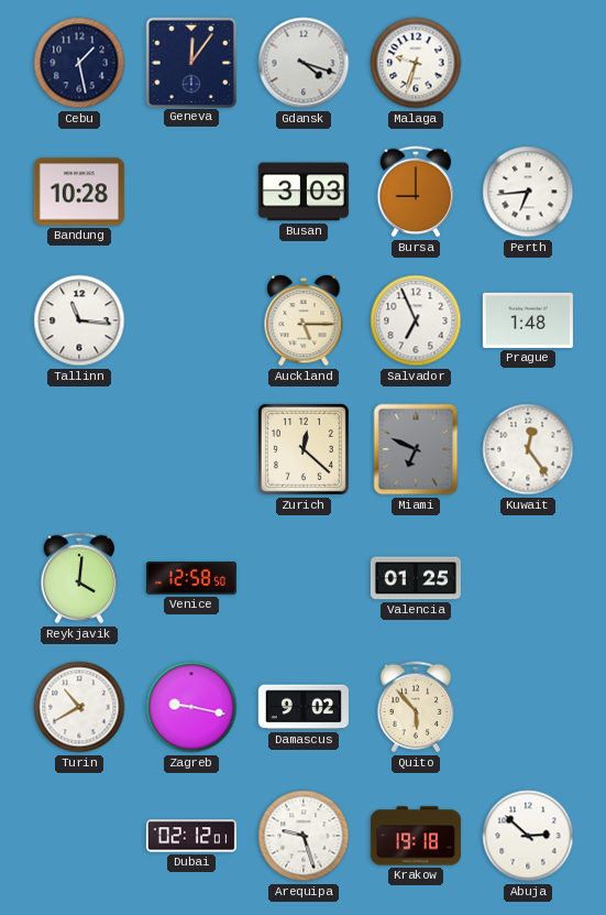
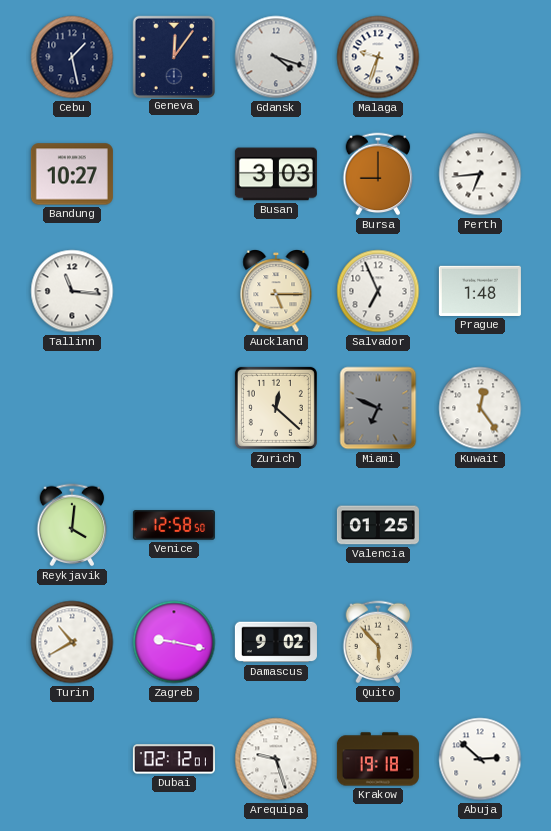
Bandung: 10:28 -> 10:27 (72, 174)
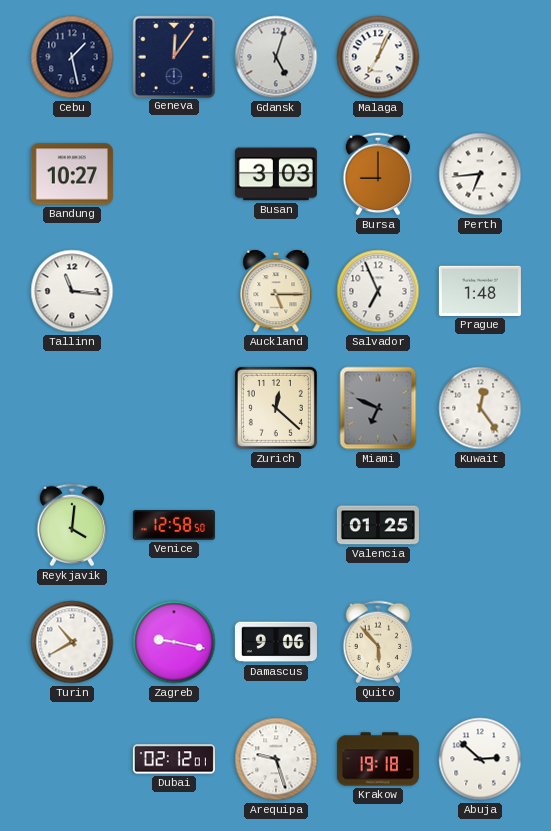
Gdansk: 4:18 -> 5:03 (276, 57)
Malaga: 9:33 -> 7:04 (378, 57)
Damascus: 9:02 -> 9:06 (276, 642)
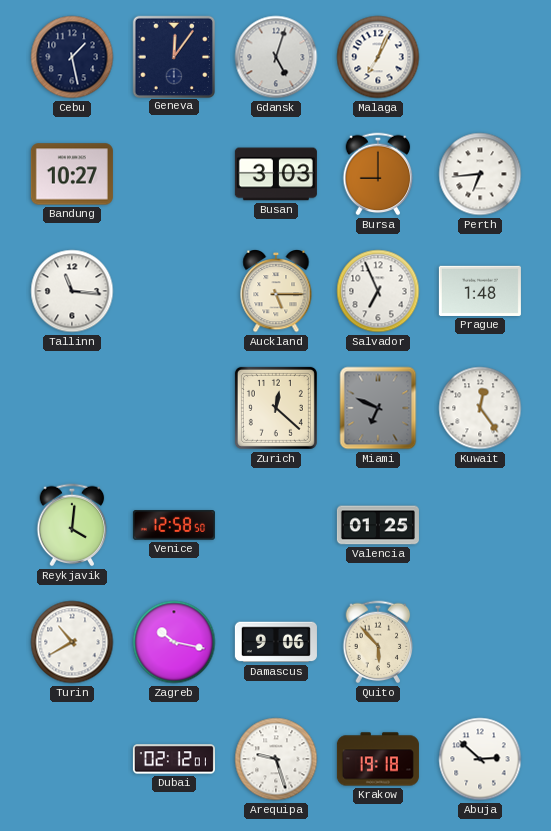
Zagreb: 9:17 -> 10:17 (174, 642)
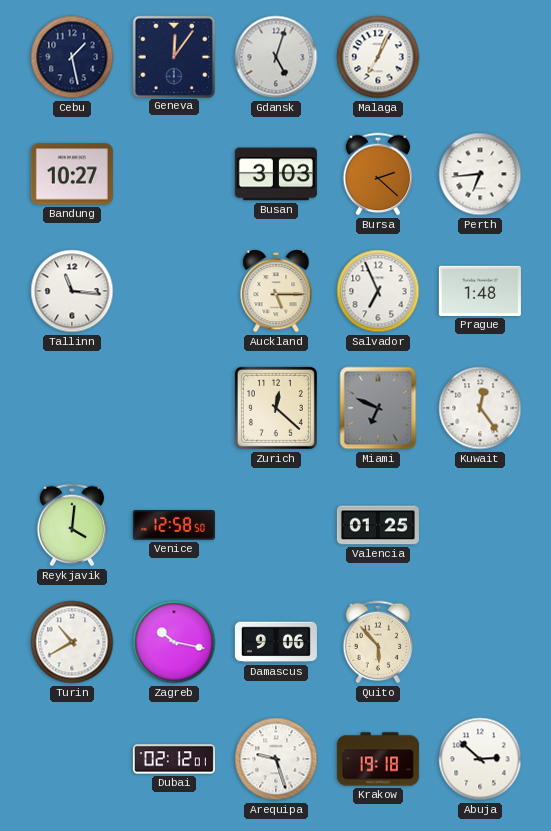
Bursa: 9:00 -> 2:22 (378, 174)
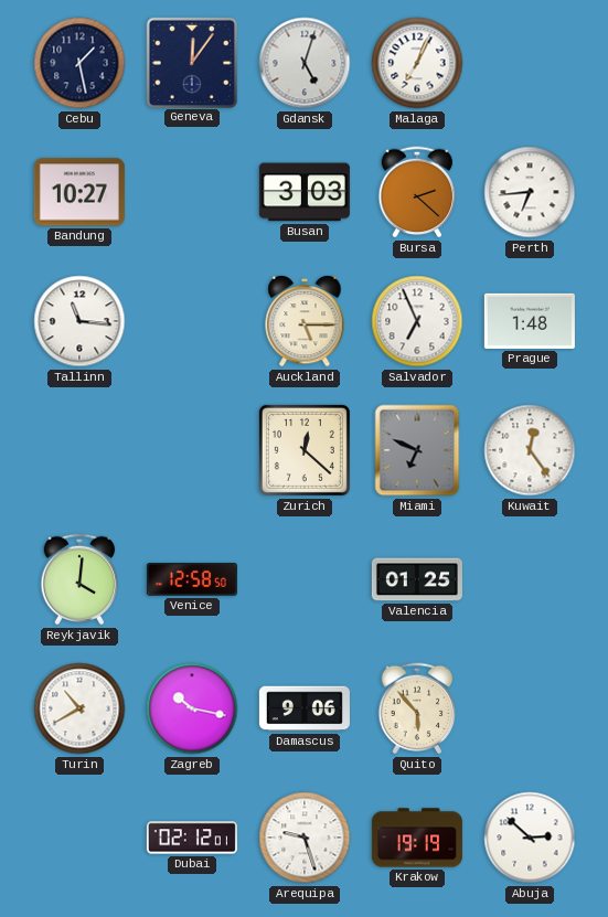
Krakow: 19:18 -> 19:19 (417, 838)
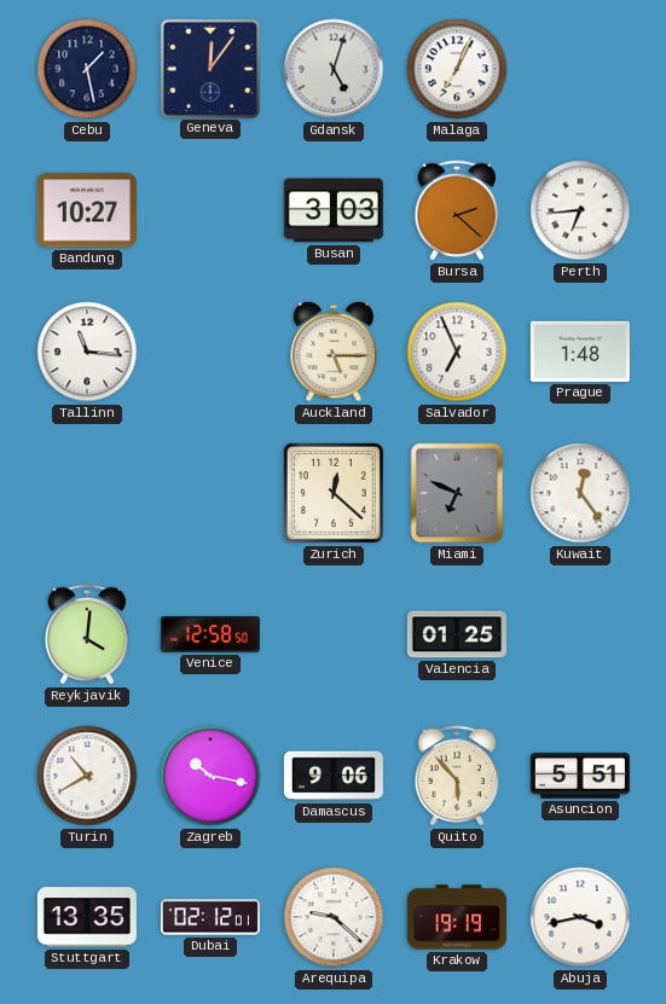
Asuncion: none -> 5:51 (580, 776)
Stuttgart: none -> 13:35 (87, 917)
Arequipa: 9:27 -> 9:22 (334, 917)
Abuja: 2:52 -> 3:43 (580, 917)
